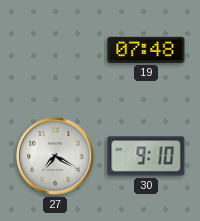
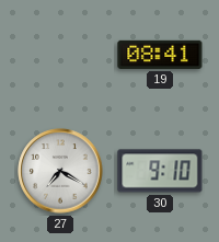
19: 07:48 -> 08:41 (160, 55)
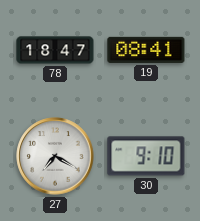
78: none -> 18:47 (55, 50)
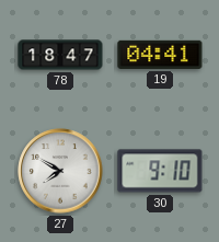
19: 08:41 -> 04:41 (160, 55)
27: 7:20 -> 7:50 (60, 171)
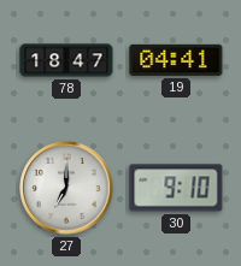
27: 7:50 -> 7:00 (66, 188)
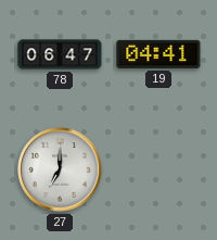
78: 18:47 -> 06:47 (60, 54)
30: 9:10 -> none (176, 188)
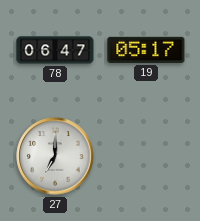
19: 04:41 -> 05:17 (146, 50)
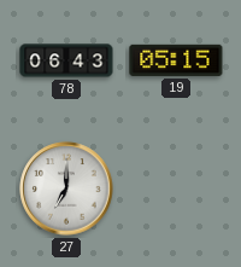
78: 06:47 -> 06:43 (66, 60)
19: 05:17 -> 05:15 (176, 60)
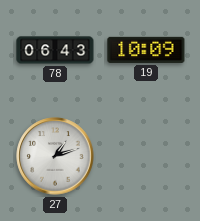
19: 05:15 -> 10:09 (146, 50)
27: 7:00 -> 1:12 (55, 156)
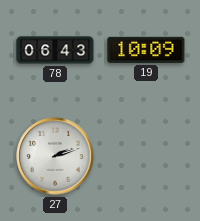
27: 1:12 -> 2:12 (55, 156)
